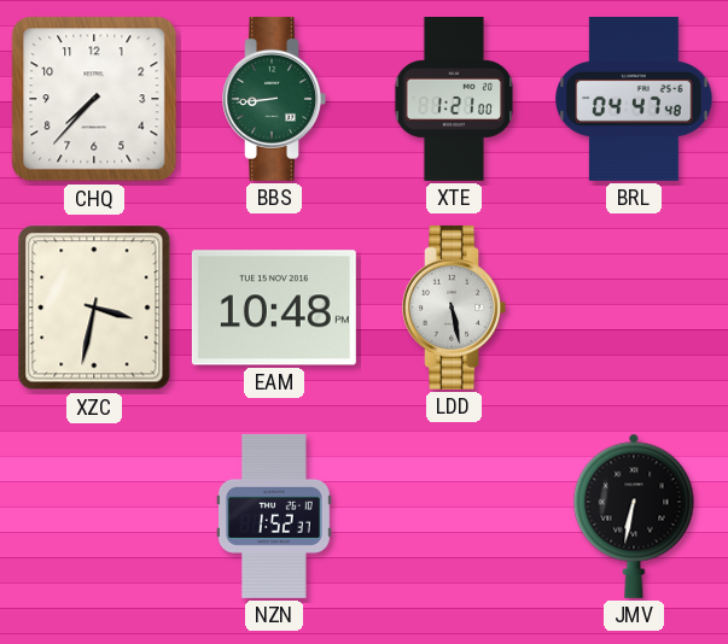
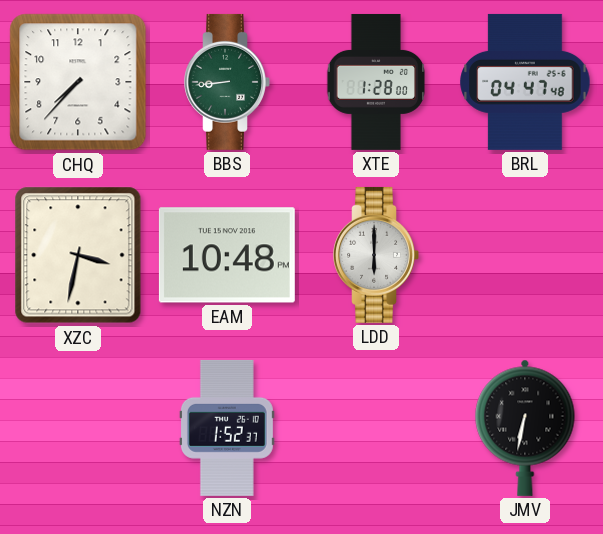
XTE: 1:21 -> 1:28 (376, 82)
LDD: 5:28 -> 6:00 (376, 255)
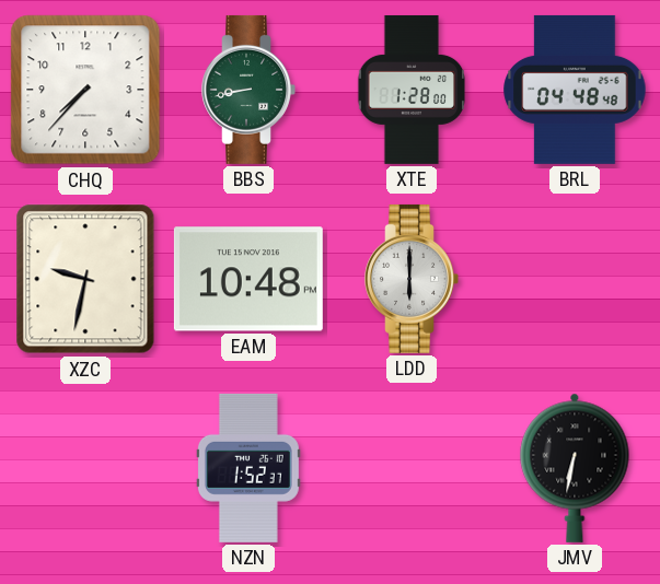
BBS: 8:44 -> 8:43 (248, 90)
BRL: 04:47 -> 04:48 (575, 90)
XZC: 3:32 -> 9:32 (85, 279)
